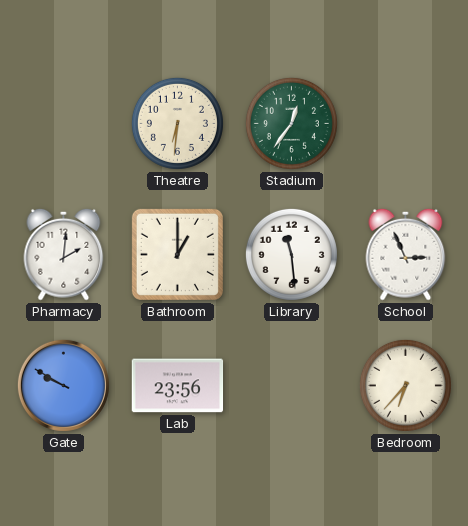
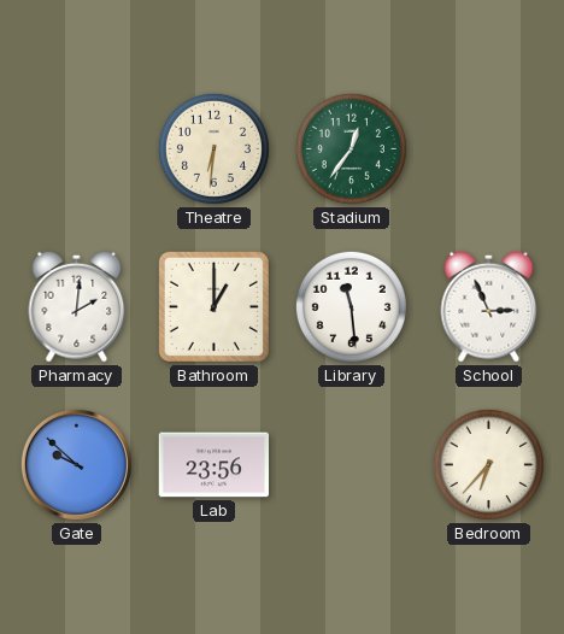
Gate: 9:50 -> 9:52 (76, 464)
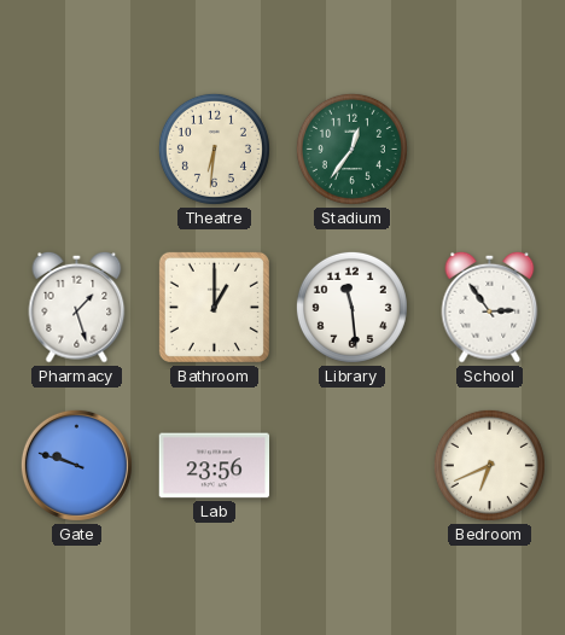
Pharmacy: 2:01 -> 1:27 (77, 307)
School: 2:56 -> 2:54 (490, 307)
Gate: 9:52 -> 9:48 (76, 465)
Bedroom: 6:37 -> 6:41 (489, 465)
